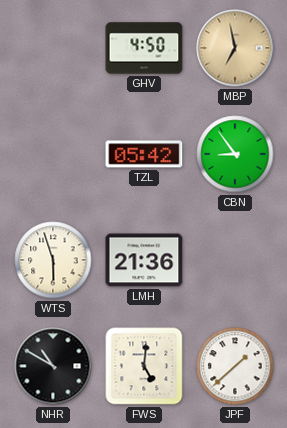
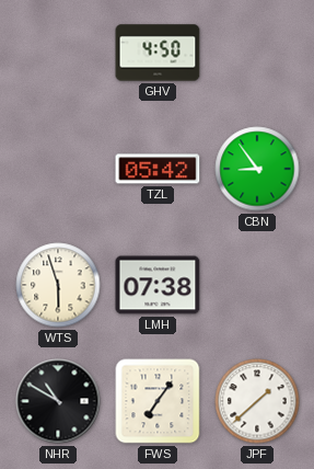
MBP: 6:58 -> none (235, 48)
LMH: 21:36 -> 07:38 (158, 285)
FWS: 5:01 -> 7:06 (158, 401)
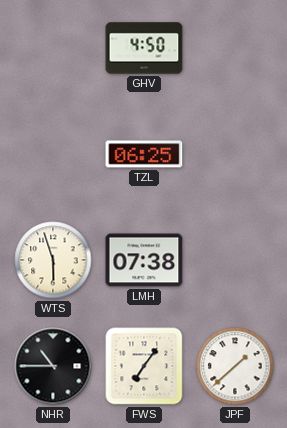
TZL: 05:42 -> 06:25 (144, 154)
CBN: 8:54 -> none (257, 169)
NHR: 10:50 -> 10:45 (53, 366)
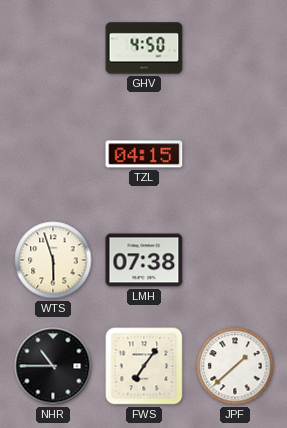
TZL: 06:25 -> 04:15 (144, 154)
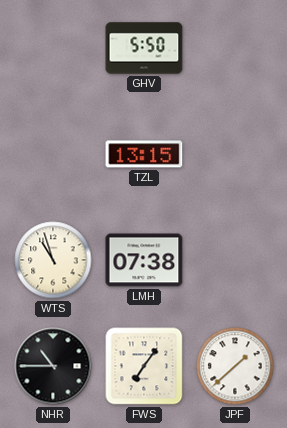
GHV: 4:50 -> 5:50 (144, 48)
TZL: 04:15 -> 13:15 (144, 154)
WTS: 5:57 -> 10:57 (53, 260)
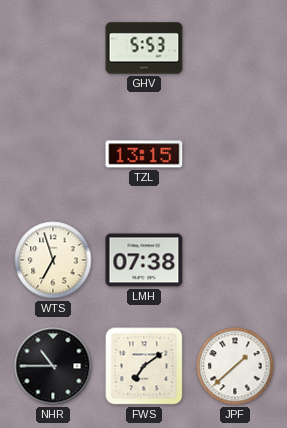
GHV: 5:50 -> 5:53 (144, 48)
WTS: 10:57 -> 6:57 (53, 260)
FWS: 7:06 -> 7:09 (144, 366)
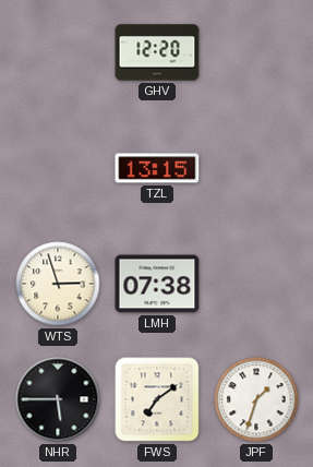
GHV: 5:53 -> 12:20 (157, 52)
WTS: 6:57 -> 2:57 (58, 284)
NHR: 10:45 -> 5:45 (58, 399)
JPF: 1:38 -> 1:33 (256, 399)
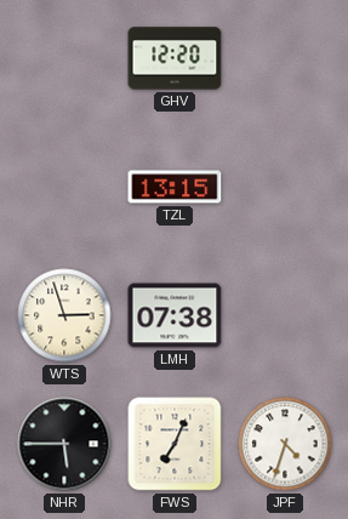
FWS: 7:09 -> 7:04 (175, 444)
JPF: 1:33 -> 4:33 (285, 444)
